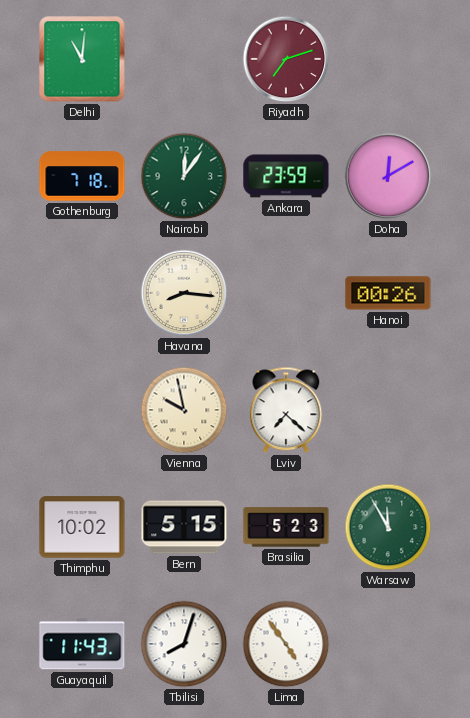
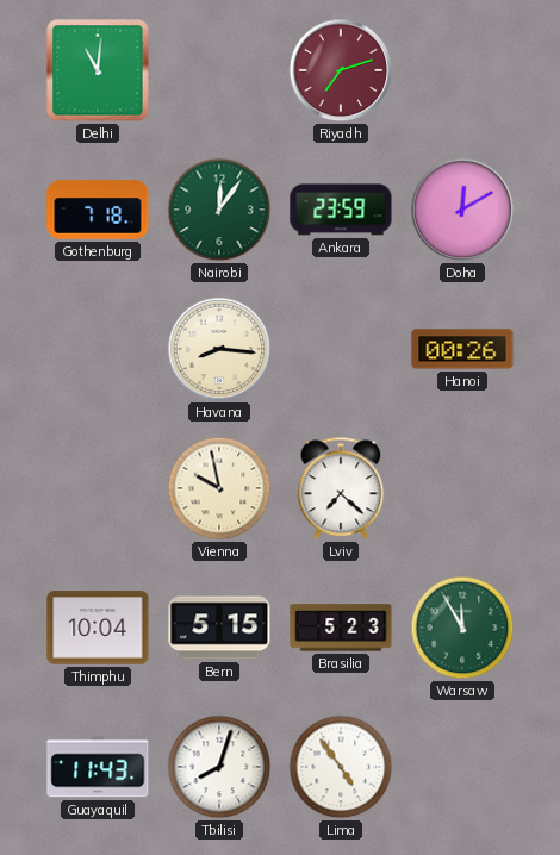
Thimphu: 10:02 -> 10:04 (98, 628)
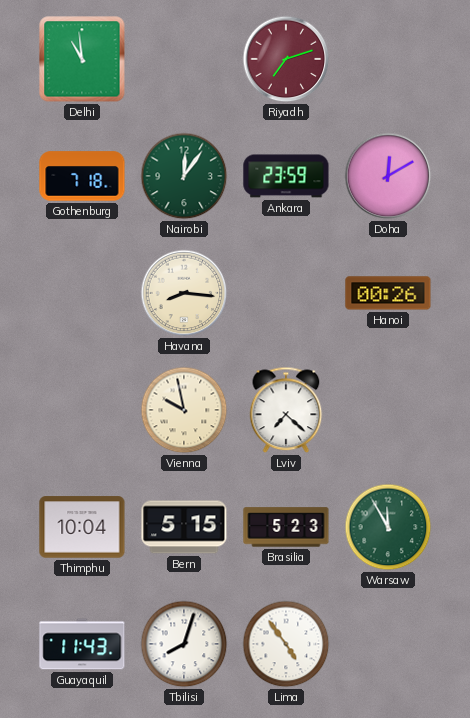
Delhi: 11:01 -> 10:59 (82, 59)
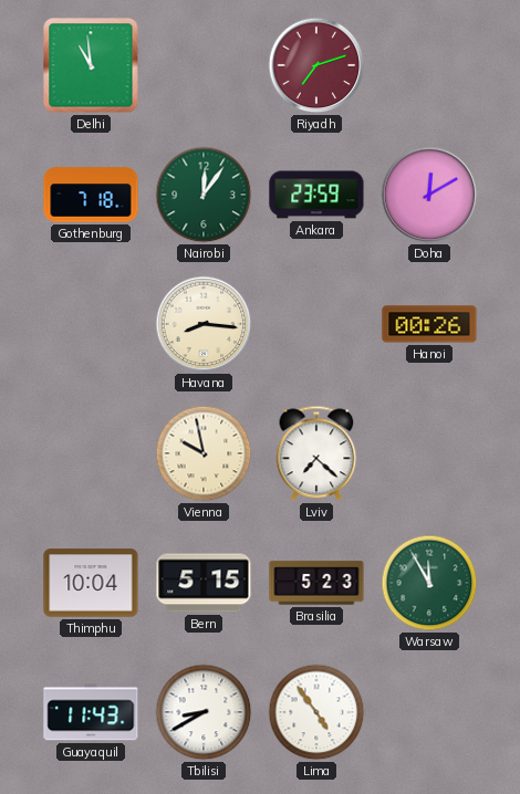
Tbilisi: 8:03 -> 8:40 (204, 712)
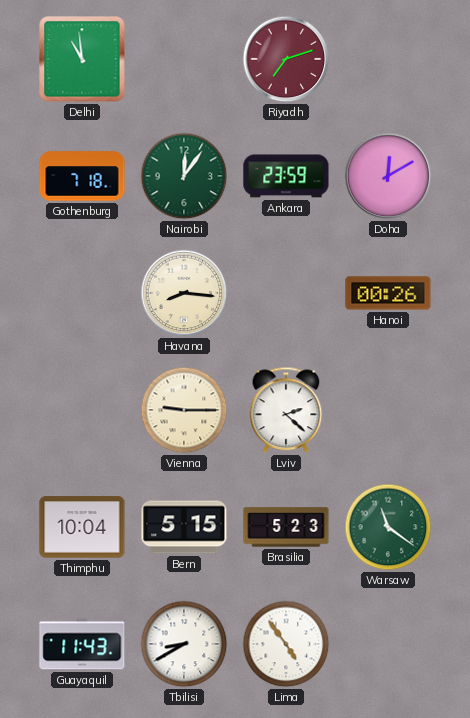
Vienna: 9:58 -> 9:15 (184, 410)
Lviv: 7:22 -> 2:22 (286, 410)
Warsaw: 11:55 -> 11:21 (388, 527)
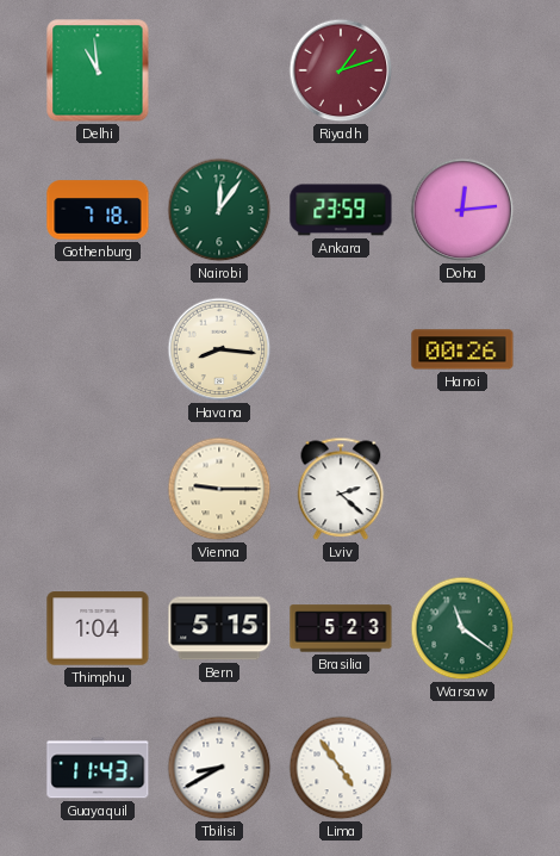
Riyadh: 7:12 -> 1:12 (341, 70)
Doha: 12:10 -> 12:14 (462, 210)
Thimphu: 10:04 -> 1:04 (98, 628)
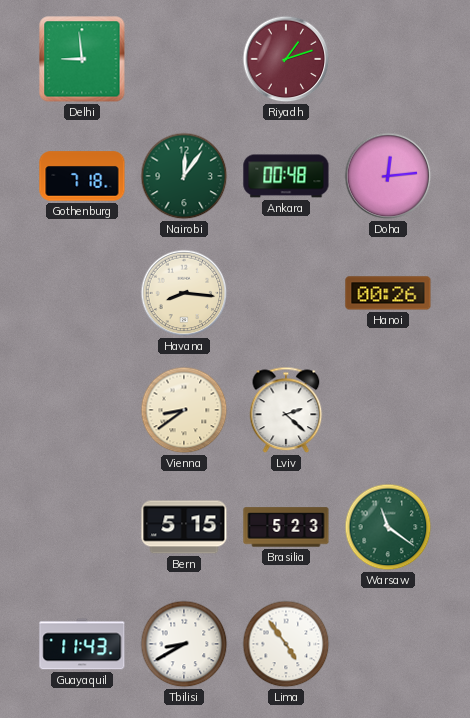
Delhi: 10:59 -> 8:59 (82, 59)
Ankara: 23:59 -> 00:48 (286, 176)
Vienna: 9:15 -> 8:39 (184, 410)
Thimphu: 1:04 -> none (98, 628)
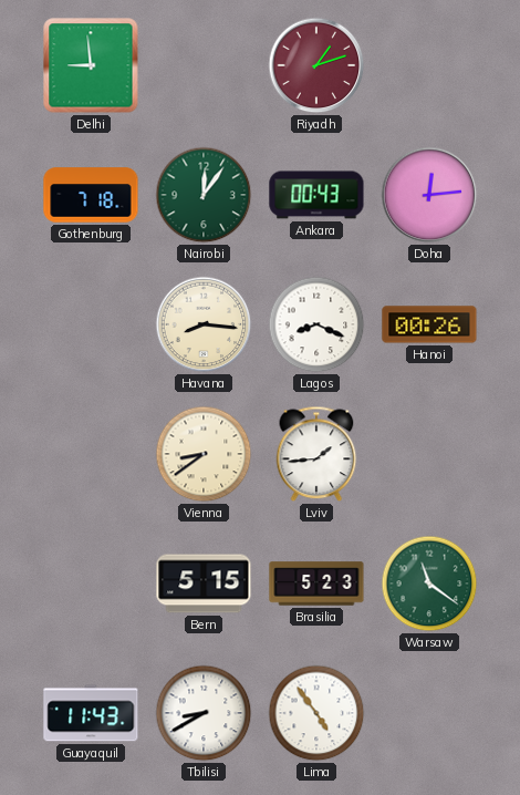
Ankara: 00:48 -> 00:43 (316, 195)
Lagos: none -> 8:19 (316, 324)
Lviv: 2:22 -> 1:44 (316, 454)
